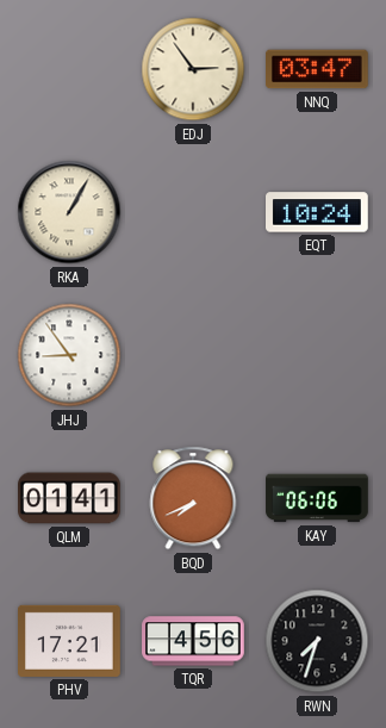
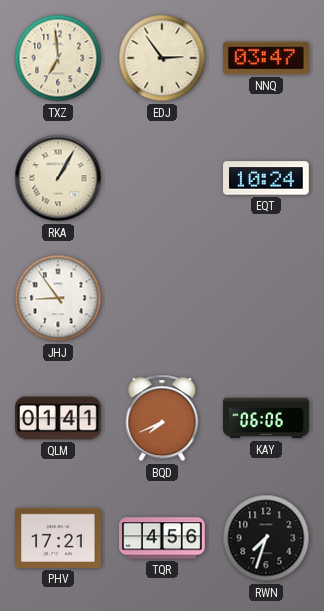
TXZ: none -> 6:59 (58, 58)
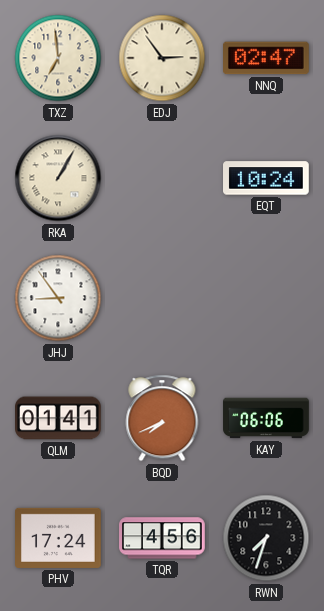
NNQ: 03:47 -> 02:47 (267, 58)
PHV: 17:21 -> 17:24 (59, 538)
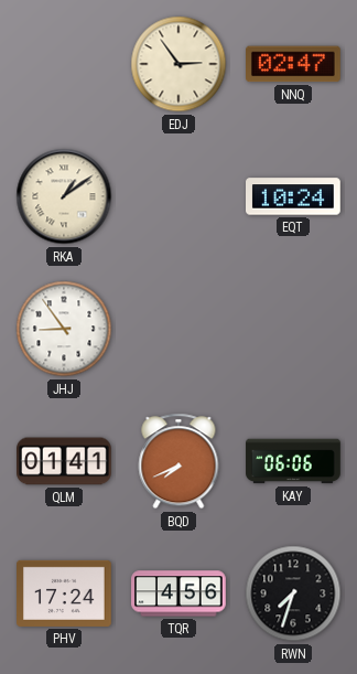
TXZ: 6:59 -> none (58, 58)
RKA: 1:05 -> 1:09 (64, 196)
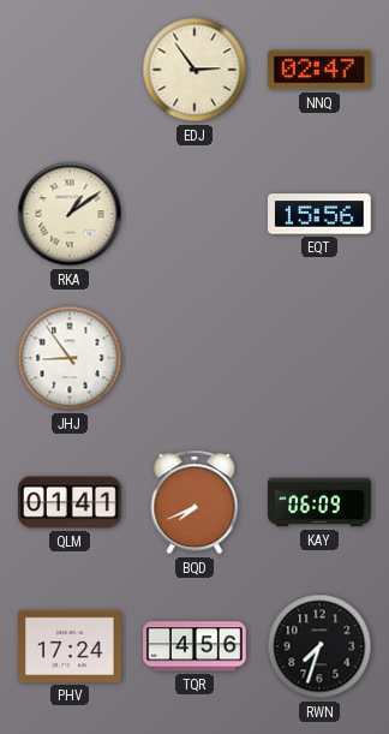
EQT: 10:24 -> 15:56 (321, 214)
KAY: 06:06 -> 06:09 (319, 502)
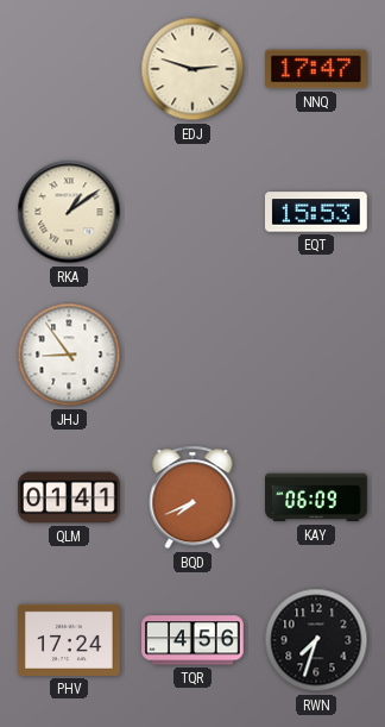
EDJ: 2:54 -> 2:48 (192, 69)
NNQ: 02:47 -> 17:47 (317, 69)
EQT: 15:56 -> 15:53 (317, 212)
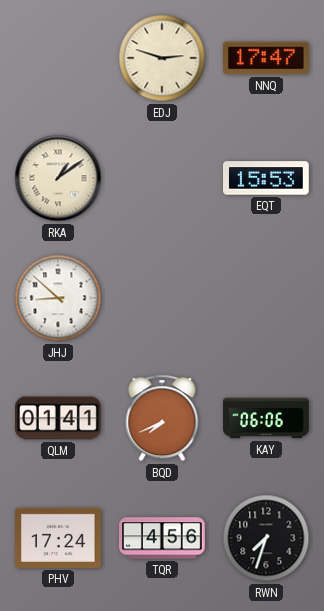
JHJ: 8:54 -> 8:52 (58, 298)
KAY: 06:09 -> 06:06 (266, 418)
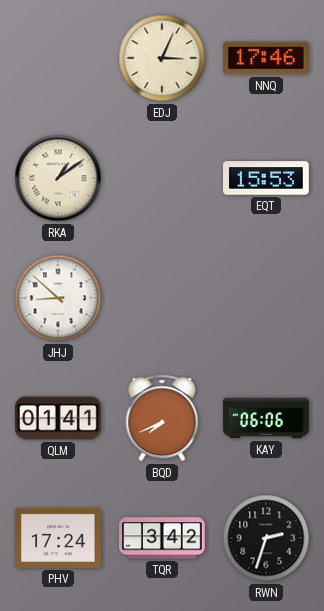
EDJ: 2:48 -> 3:04 (162, 58)
NNQ: 17:47 -> 17:46 (267, 58)
TQR: 4:56 -> 3:42 (162, 538)
RWN: 7:33 -> 2:33 (266, 538)
